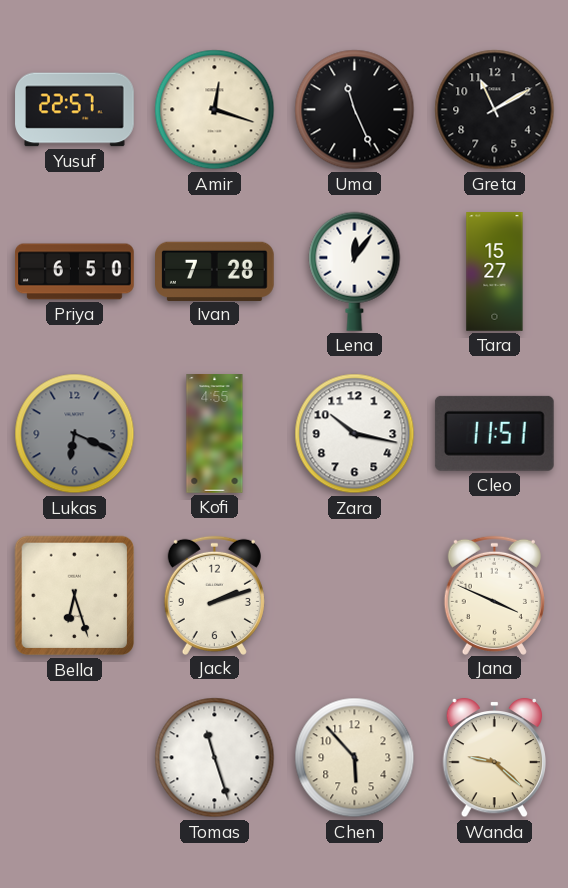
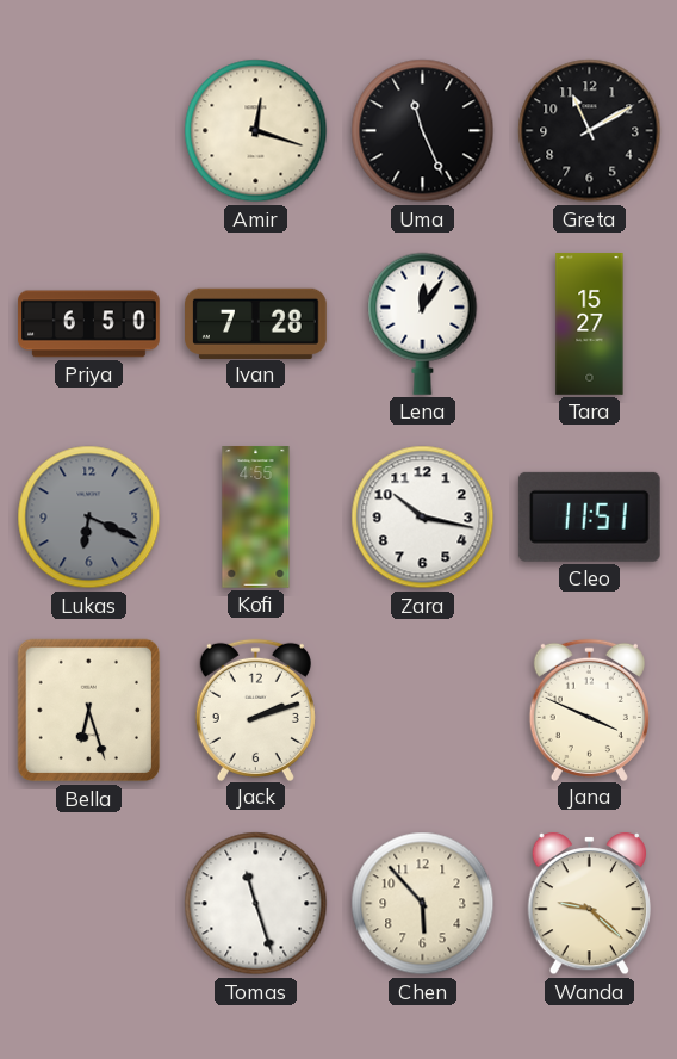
Yusuf: 22:57 -> none (75, 110)
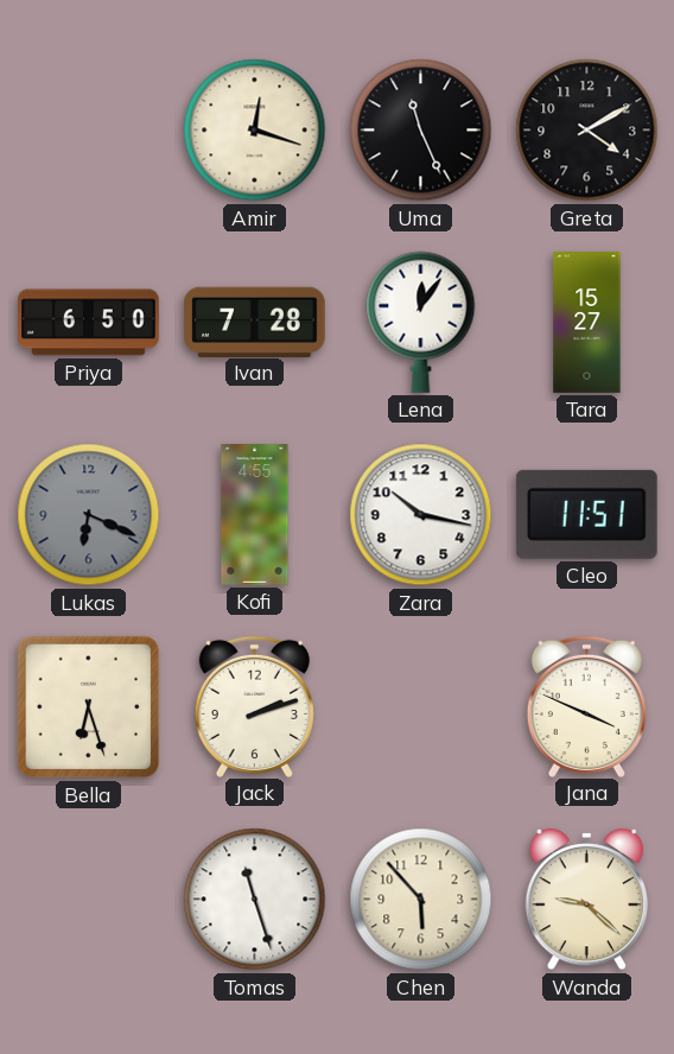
Greta: 11:10 -> 4:10 (587, 131)
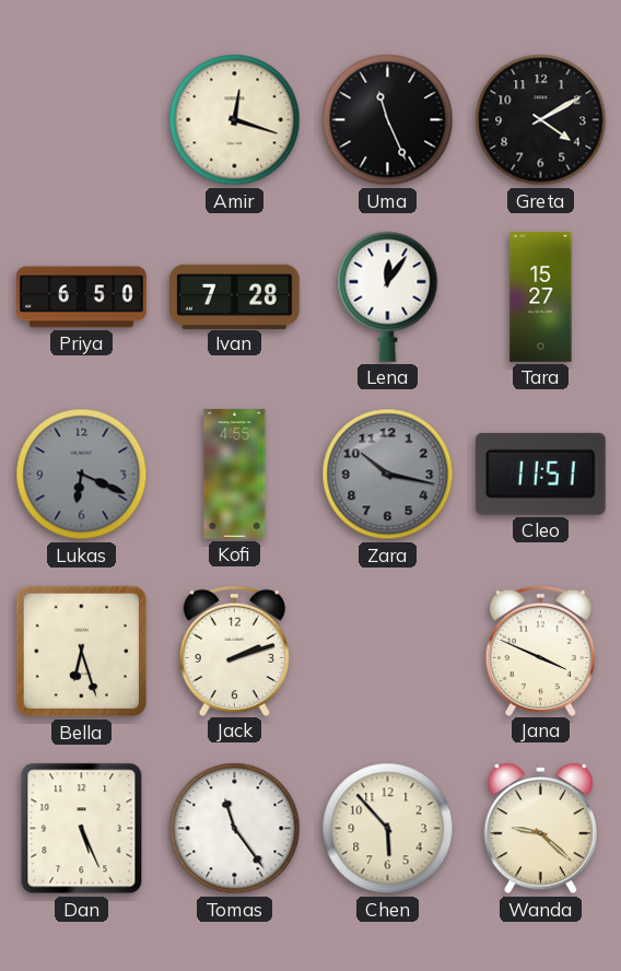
Zara dial: white -> grey (388, 475)
Dan: none -> 5:26 (82, 829)
Tomas: 11:27 -> 11:24 (235, 829)
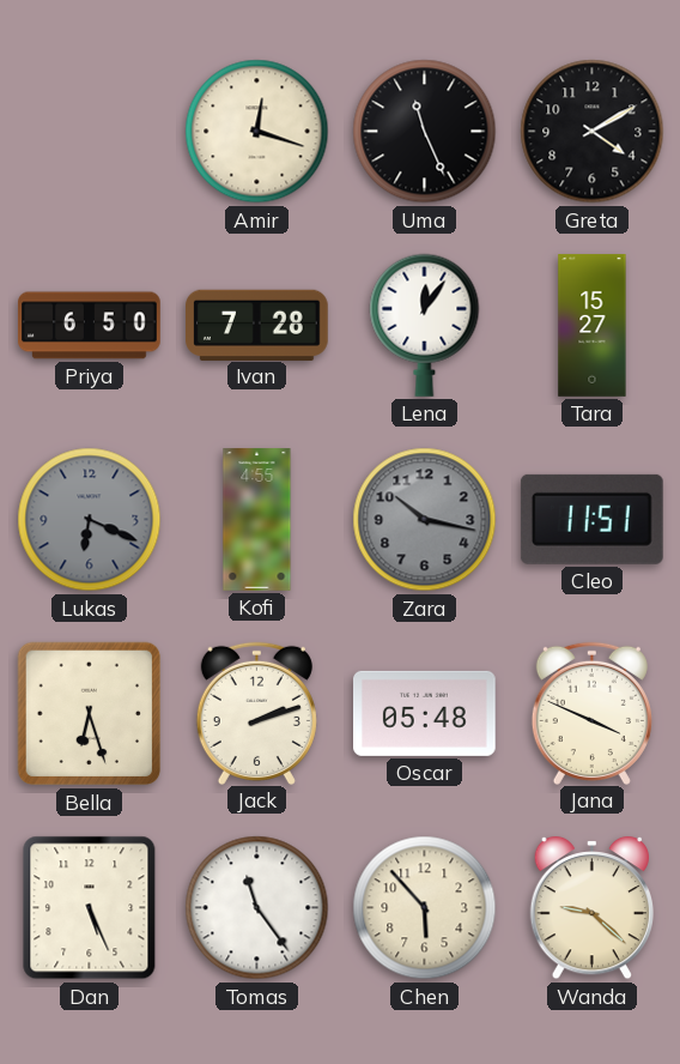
Oscar: none -> 05:48 (425, 713)
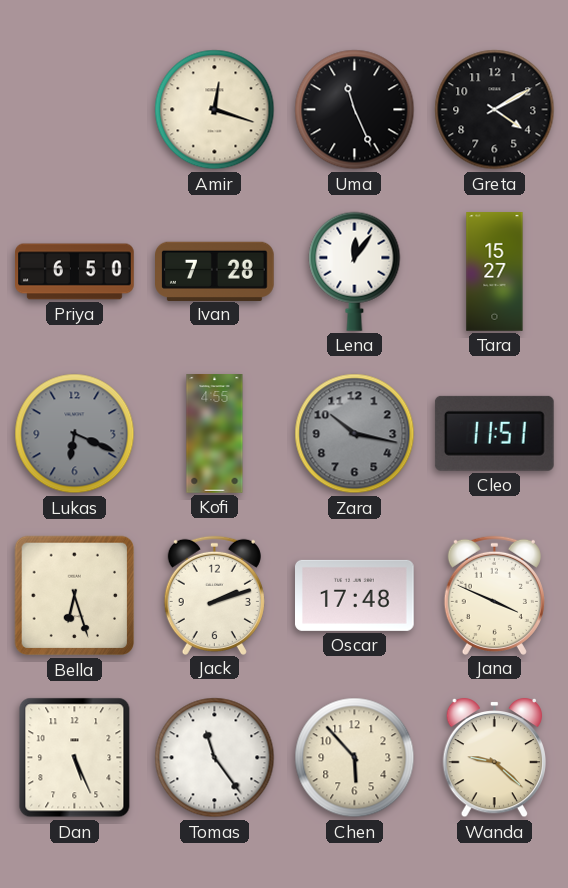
Oscar: 05:48 -> 17:48 (355, 595)
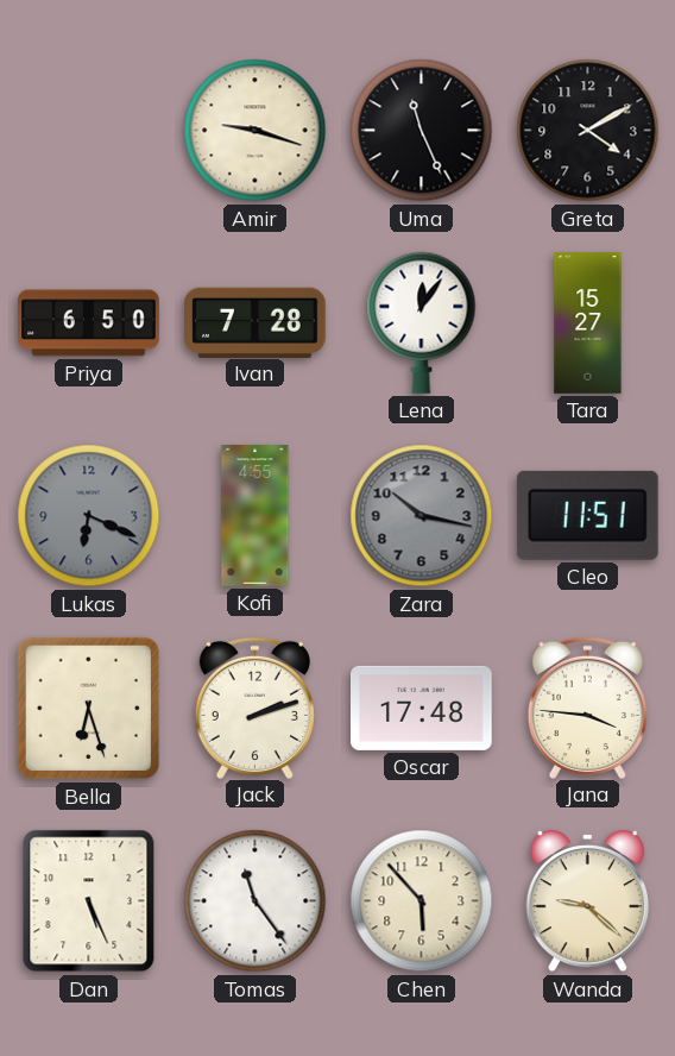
Amir: 12:18 -> 9:18 (256, 131)
Jana: 3:49 -> 3:46 (587, 708)
